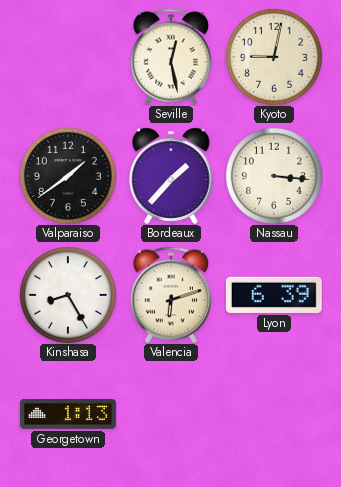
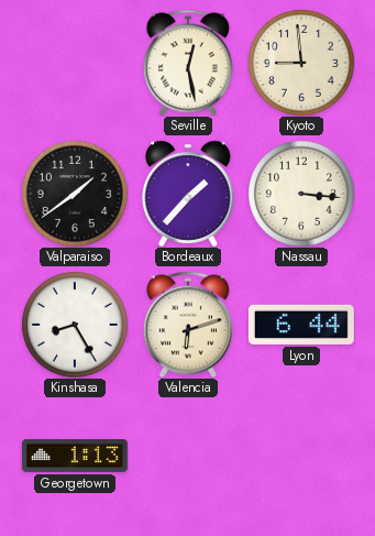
Kyoto: 9:02 -> 8:59 (301, 63)
Lyon: 6:39 -> 6:44 (301, 325)
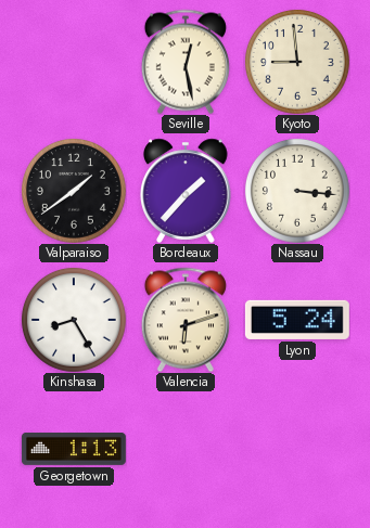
Lyon: 6:44 -> 5:24 (297, 320)
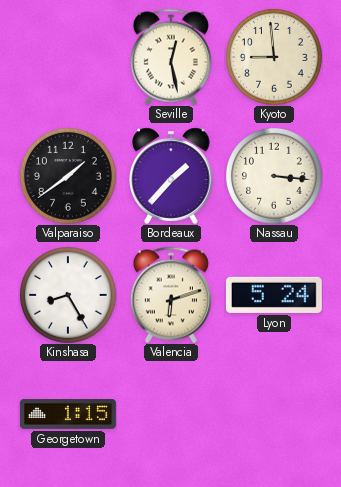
Georgetown: 1:13 -> 1:15 (68, 415)
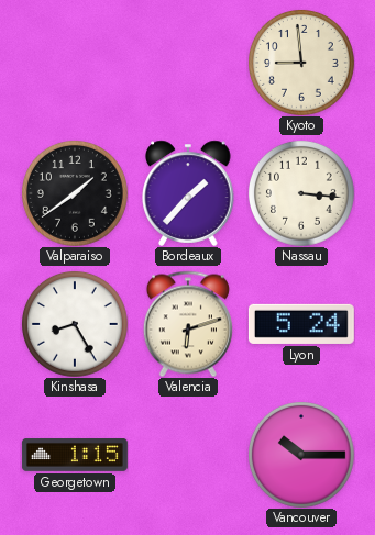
Seville: 12:28 -> none (171, 57)
Vancouver: none -> 10:15 (301, 455)
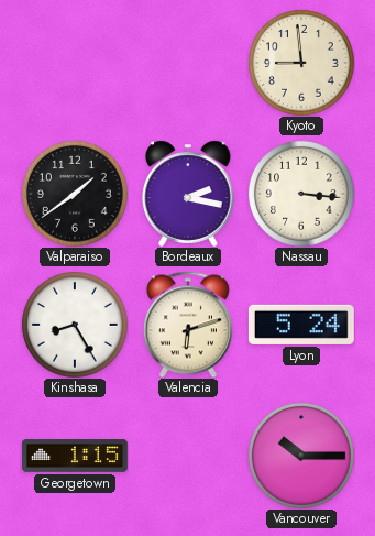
Bordeaux: 1:37 -> 2:17 (188, 194)
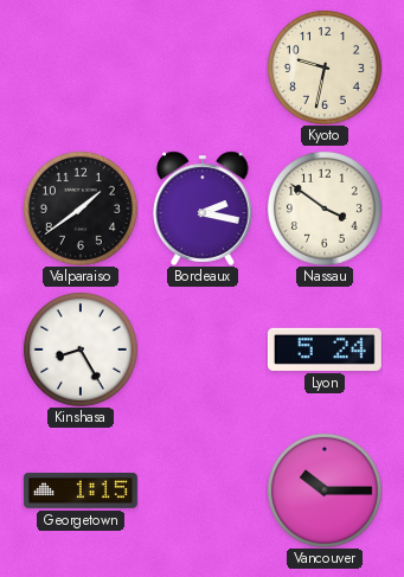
Kyoto: 8:59 -> 9:32 (325, 68)
Nassau: 3:16 -> 3:51 (325, 209)
Valencia: 6:12 -> none (188, 325)
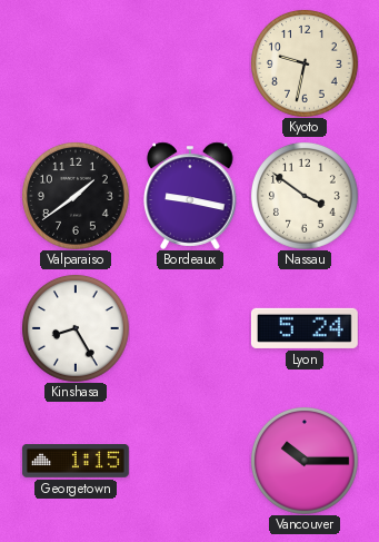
Bordeaux: 2:17 -> 9:17 (190, 196)
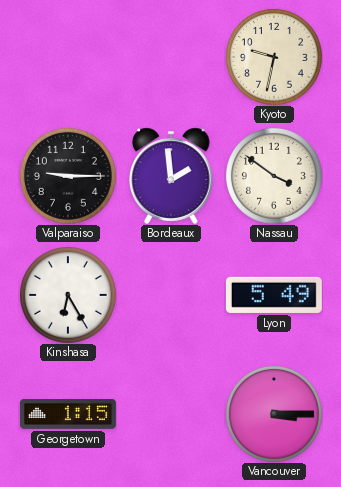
Valparaiso: 1:39 -> 9:15 (68, 176)
Bordeaux: 9:17 -> 1:59 (171, 176)
Kinshasa: 8:25 -> 6:25 (68, 295)
Lyon: 5:24 -> 5:49 (274, 295)
Vancouver: 10:15 -> 3:15 (274, 414)
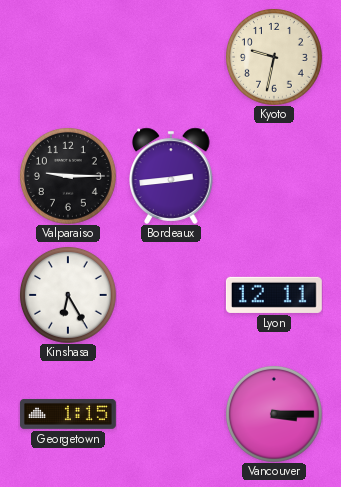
Bordeaux: 1:59 -> 2:44 (171, 176)
Nassau: 3:51 -> none (274, 176)
Lyon: 5:49 -> 12:11 (274, 295)
